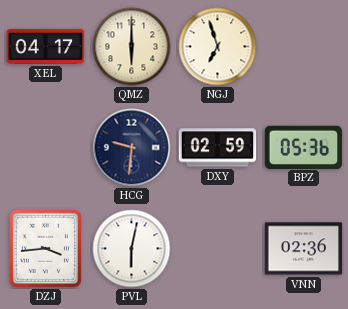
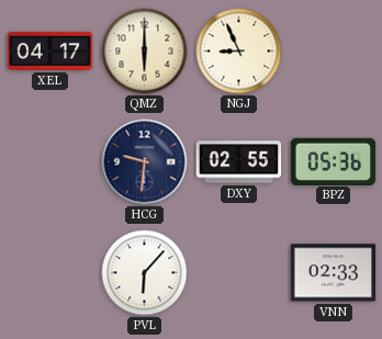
NGJ: 6:57 -> 8:56 (239, 52)
DXY: 02:59 -> 02:55 (239, 162)
DZJ: 3:44 -> none (45, 248)
PVL: 6:02 -> 6:07 (145, 273)
VNN: 02:36 -> 02:33 (334, 273)
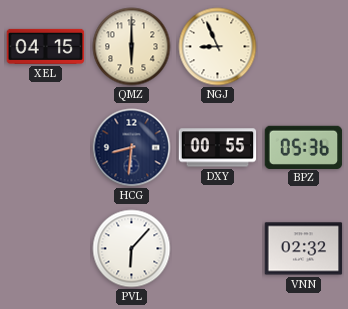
XEL: 04:17 -> 04:15 (46, 46)
HCG: 9:31 -> 8:31 (132, 148)
DXY: 02:55 -> 00:55 (218, 148)
VNN: 02:33 -> 02:32 (304, 249)
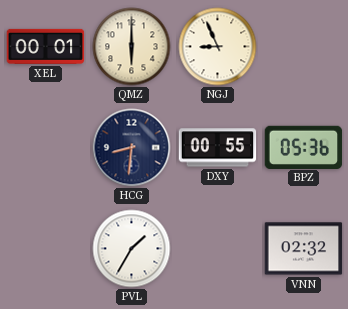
XEL: 04:15 -> 00:01 (46, 46)
PVL: 6:07 -> 1:35 (132, 249)
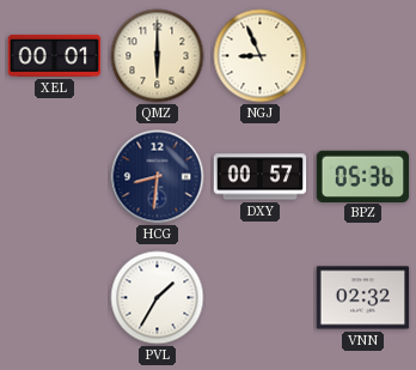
DXY: 00:55 -> 00:57 (261, 177)
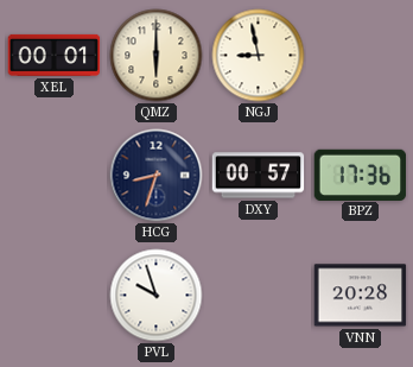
NGJ: 8:56 -> 8:58 (259, 56)
HCG: 8:31 -> 8:33 (157, 176)
BPZ: 05:36 -> 17:36 (361, 175)
PVL: 1:35 -> 9:57 (157, 296)
VNN: 02:32 -> 20:28 (361, 296)
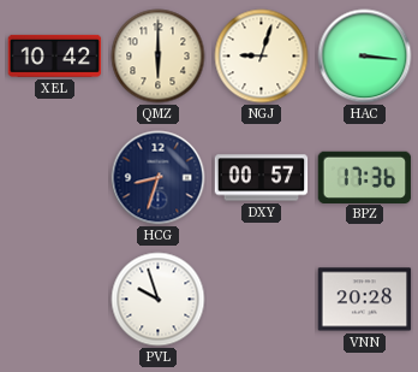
XEL: 00:01 -> 10:42 (55, 55)
NGJ: 8:58 -> 9:03 (262, 57)
HAC: none -> 3:16 (365, 57)
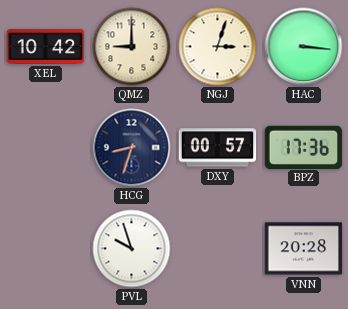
QMZ: 6:00 -> 9:00 (132, 47)
NGJ: 9:03 -> 3:03 (218, 47)
